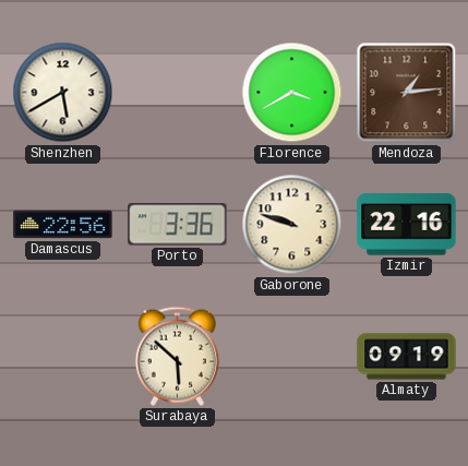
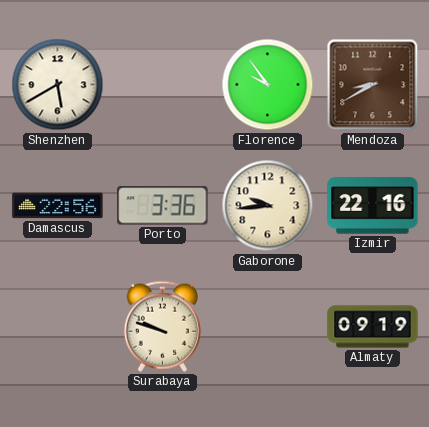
Florence: 3:40 -> 9:54 (268, 85)
Mendoza: 1:14 -> 8:40 (373, 85)
Gaborone: 9:48 -> 9:44 (268, 206)
Surabaya: 5:52 -> 9:48 (162, 326)
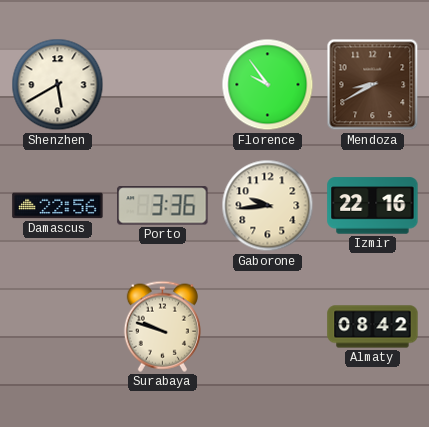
Almaty: 09:19 -> 08:42 (373, 327)
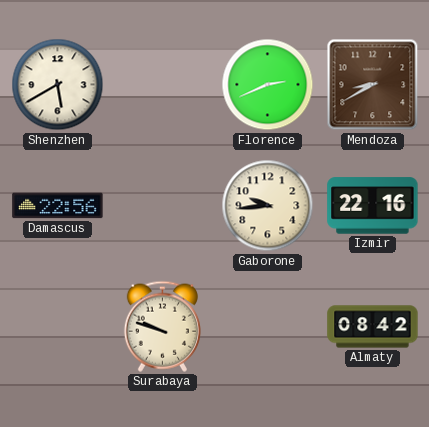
Florence: 9:54 -> 2:41 (268, 85)
Porto: 3:36 -> none (163, 206)
